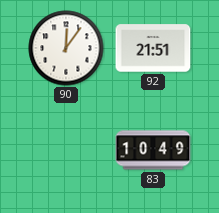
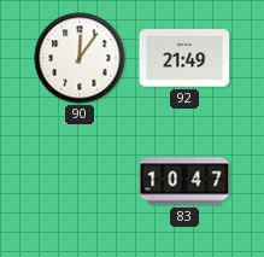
92: 21:51 -> 21:49 (184, 58)
83: 10:49 -> 10:47 (184, 181)
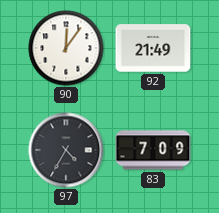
97: none -> 4:35 (66, 150)
83: 10:47 -> 7:09 (153, 150)
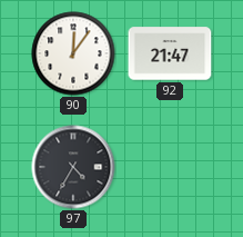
92: 21:49 -> 21:47 (170, 53)
83: 7:09 -> none (153, 150)
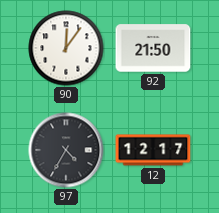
92: 21:47 -> 21:50 (153, 48)
12: none -> 12:17 (153, 150)
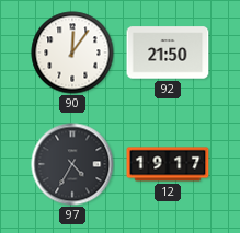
12: 12:17 -> 19:17 (168, 164)
